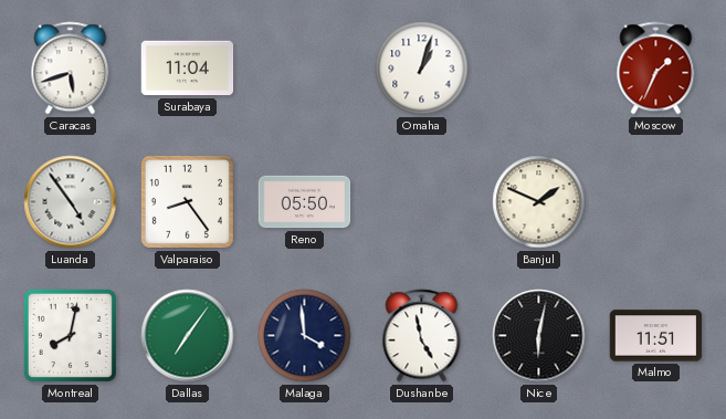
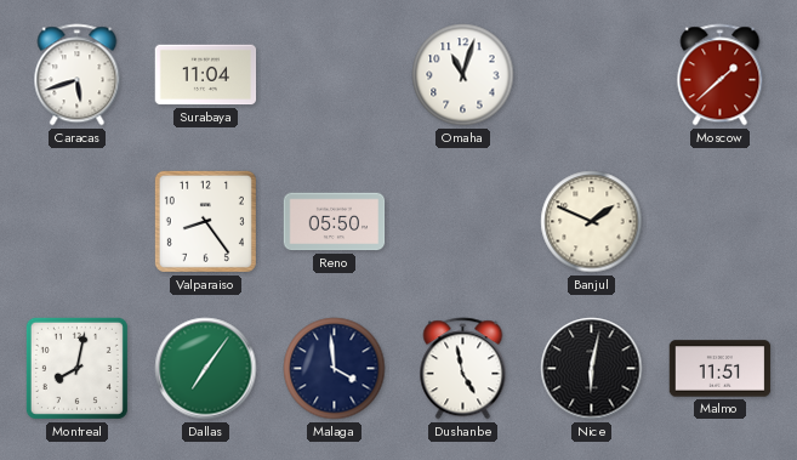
Omaha: 1:03 -> 11:03 (463, 75)
Moscow: 1:34 -> 1:38 (721, 75)
Luanda: 4:54 -> none (71, 202)
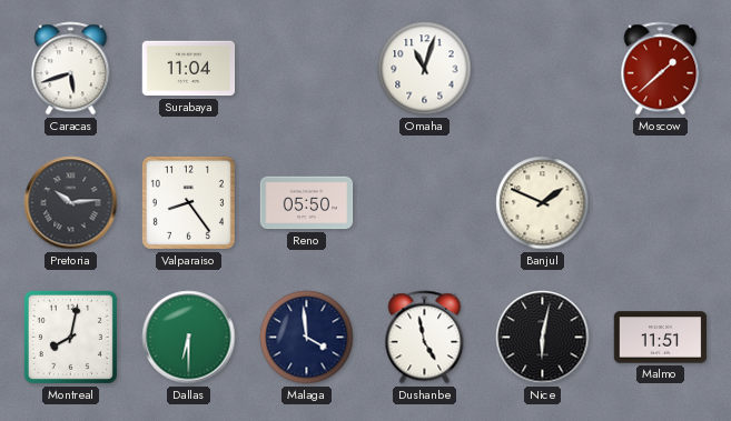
Pretoria: none -> 10:14 (71, 203)
Dallas: 7:06 -> 6:30 (189, 338)
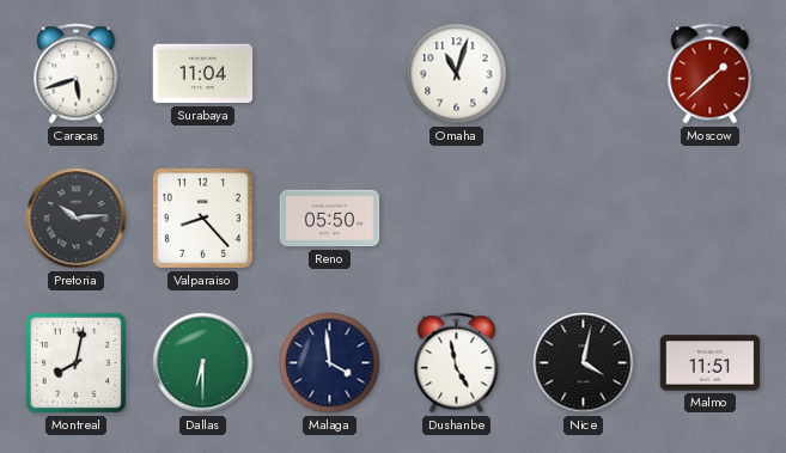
Valparaiso: 8:24 -> 8:23 (202, 218)
Banjul: 1:49 -> none (543, 203)
Nice: 6:02 -> 4:02 (584, 363)
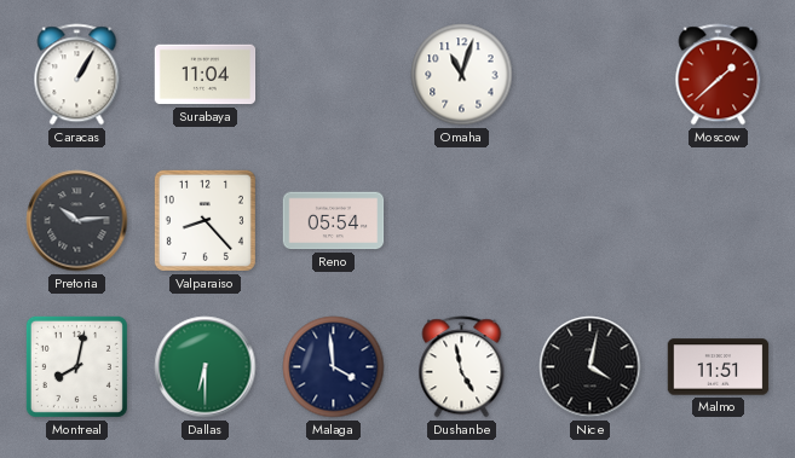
Caracas: 5:42 -> 1:05 (77, 75)
Reno: 05:50 -> 05:54 (334, 221)
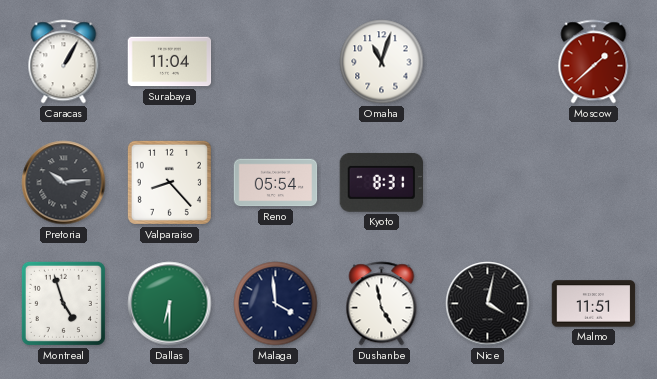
Kyoto: none -> 8:31 (381, 182)
Montreal: 8:02 -> 4:57 (63, 303)
